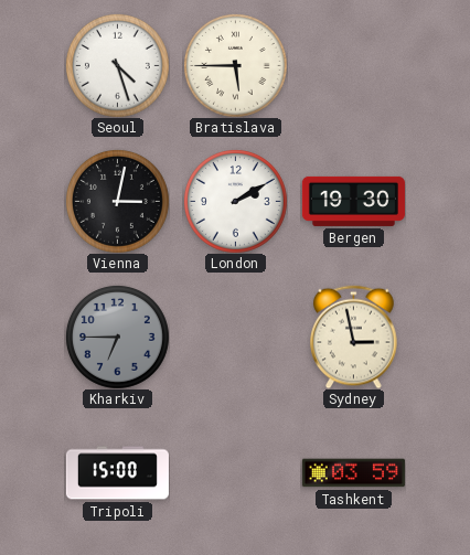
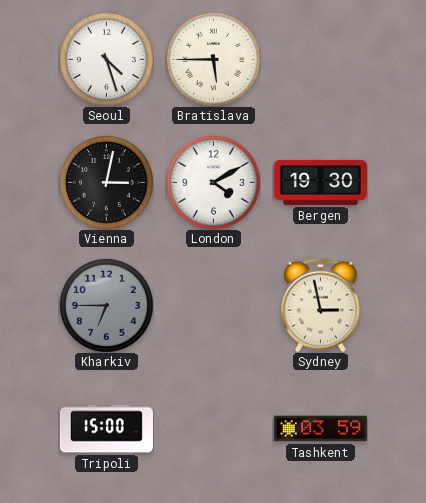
London: 2:10 -> 4:10 (213, 182)
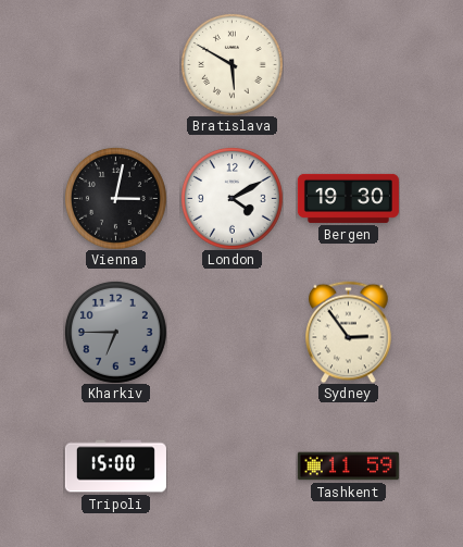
Seoul: 4:27 -> none (106, 59)
Bratislava: 5:45 -> 5:50 (231, 64)
Sydney: 2:58 -> 2:54 (349, 332)
Tashkent: 03:59 -> 11:59 (348, 467)
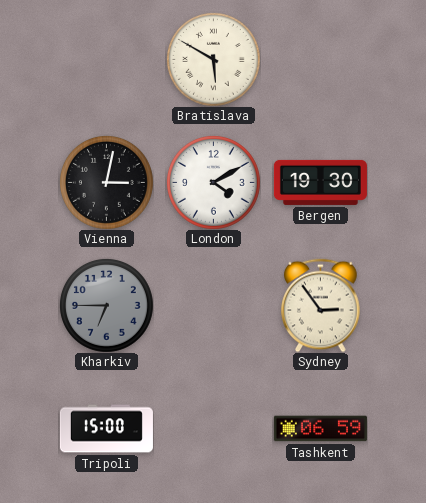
Tashkent: 11:59 -> 06:59 (320, 429)
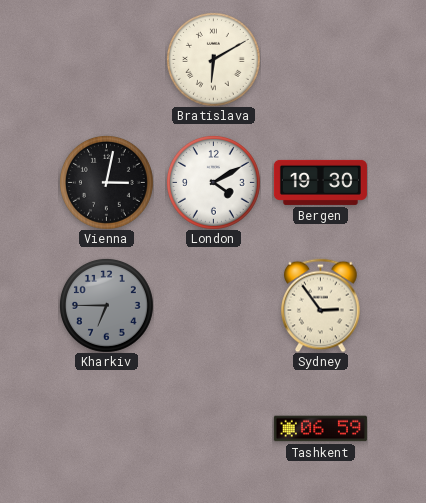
Bratislava: 5:50 -> 6:10 (213, 59)
Tripoli: 15:00 -> none (106, 429)
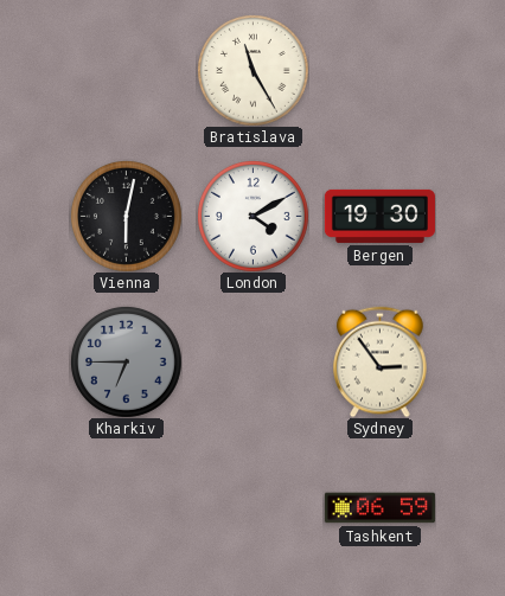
Bratislava: 6:10 -> 11:25 (252, 70)
Vienna: 3:02 -> 6:02 (126, 216)
